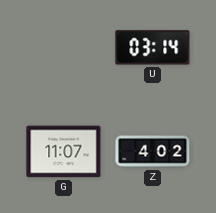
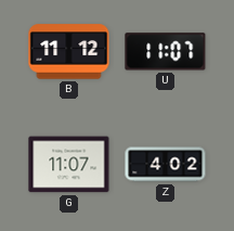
B: none -> 11:12 (69, 52)
U: 03:14 -> 11:07 (166, 52)
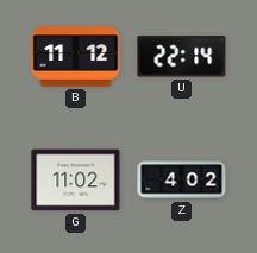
U: 11:07 -> 22:14 (182, 57)
G: 11:07 -> 11:02 (76, 181)
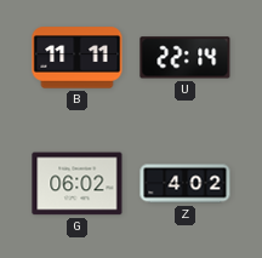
B: 11:12 -> 11:11 (78, 58)
G: 11:02 -> 06:02 (78, 184)
